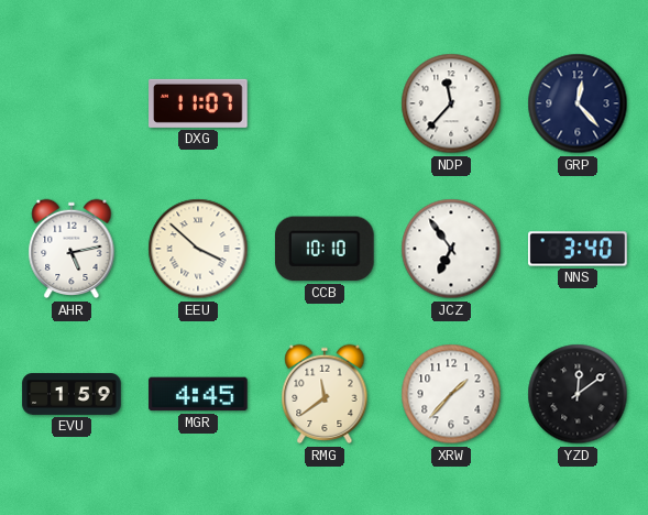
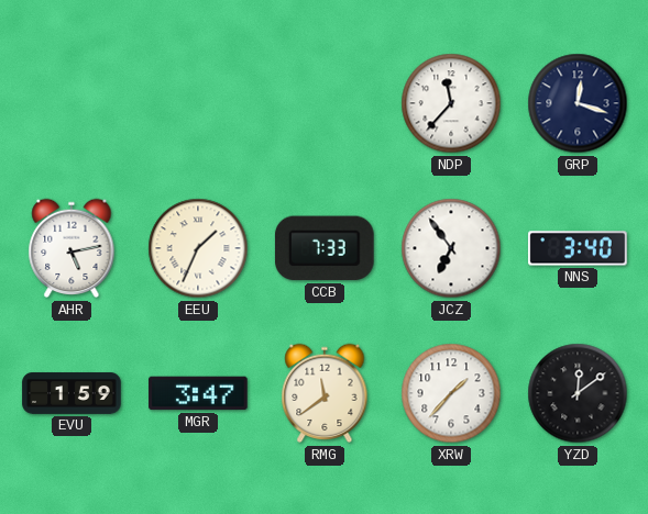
DXG: 11:07 -> none (198, 103)
GRP: 12:23 -> 12:18 (578, 103)
EEU: 3:52 -> 1:34 (198, 248)
CCB: 10:10 -> 7:33 (325, 248)
MGR: 4:45 -> 3:47 (198, 393)
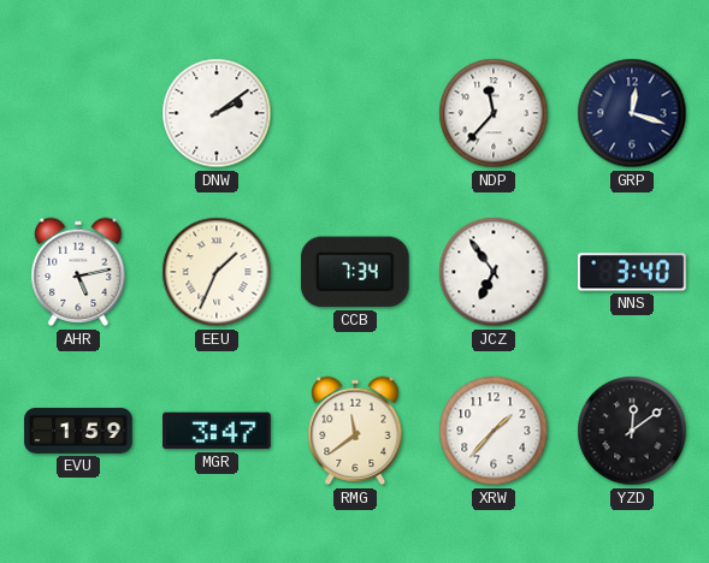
DNW: none -> 2:09 (217, 113)
CCB: 7:33 -> 7:34 (355, 272)
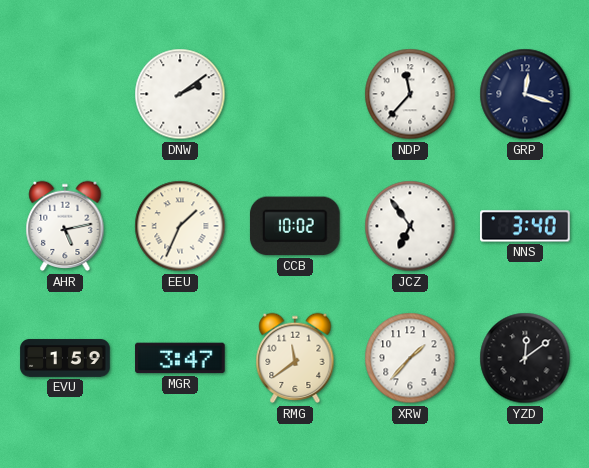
CCB: 7:34 -> 10:02 (295, 226)
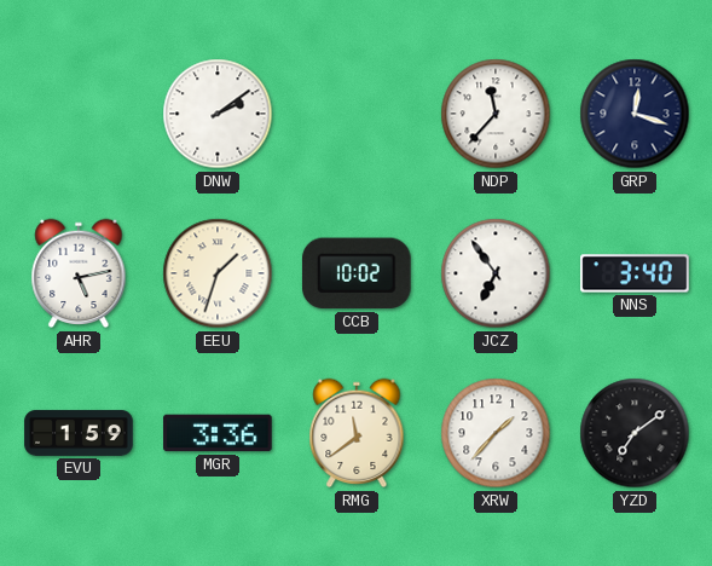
EEU: 1:34 -> 1:33 (218, 273)
MGR: 3:47 -> 3:36 (218, 433)
YZD: 12:09 -> 7:09 (635, 433)
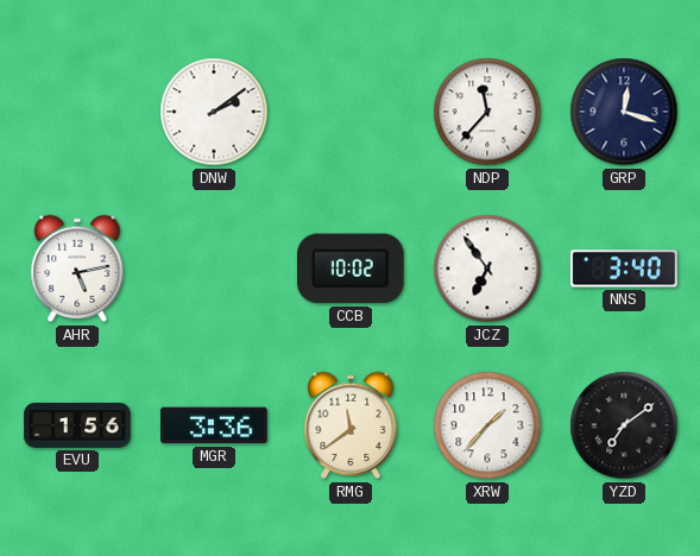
EEU: 1:33 -> none (218, 273)
EVU: 1:59 -> 1:56 (77, 425)
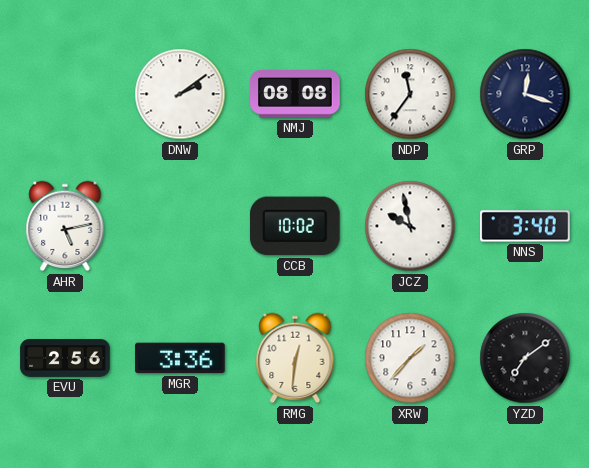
NMJ: none -> 08:08 (295, 94)
NDP: 11:37 -> 11:36 (410, 94)
JCZ: 6:54 -> 9:58 (410, 226)
EVU: 1:56 -> 2:56 (65, 358)
RMG: 11:39 -> 12:31 (295, 358)
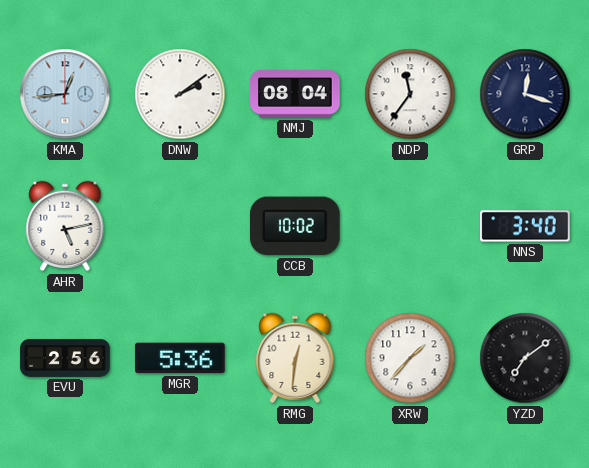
KMA: none -> 12:44 (65, 94)
NMJ: 08:08 -> 08:04 (295, 94)
JCZ: 9:58 -> none (410, 226)
MGR: 3:36 -> 5:36 (180, 358)
